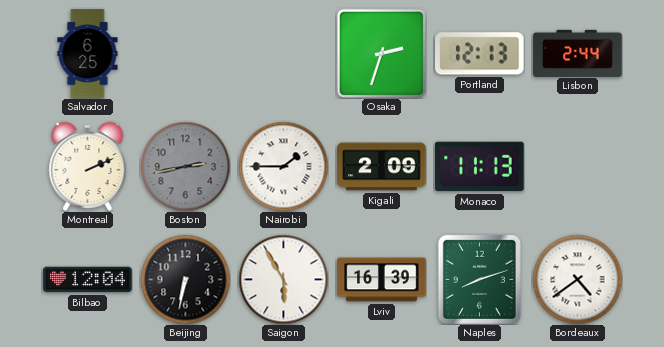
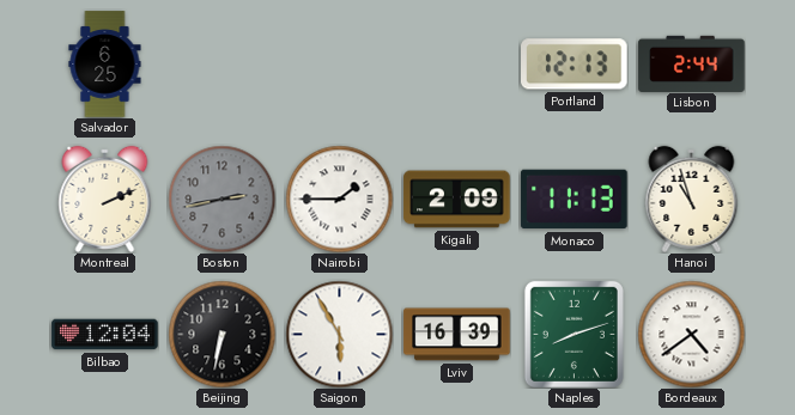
Osaka: 2:33 -> none (381, 53)
Hanoi: none -> 10:57 (692, 199)
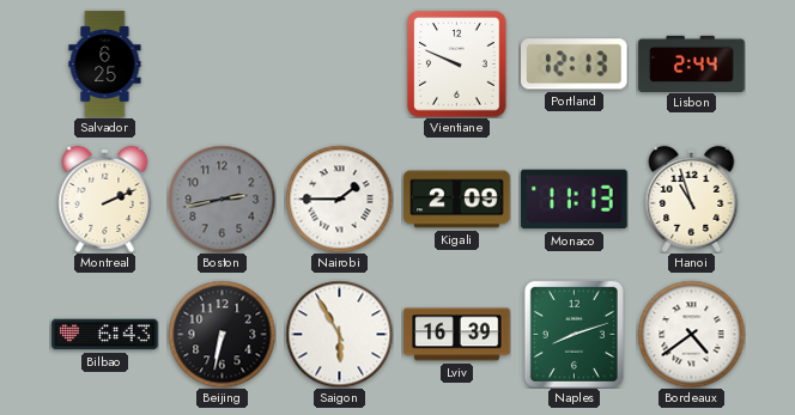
Vientiane: none -> 9:49 (457, 65)
Bilbao: 12:04 -> 6:43 (105, 335)
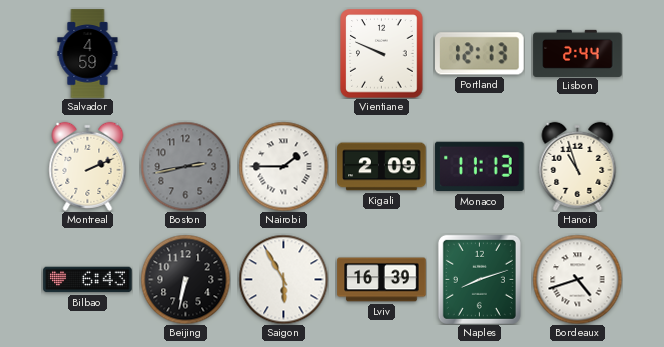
Salvador: 6:25 -> 4:59 (88, 54)
Bordeaux: 4:39 -> 4:42 (577, 279)
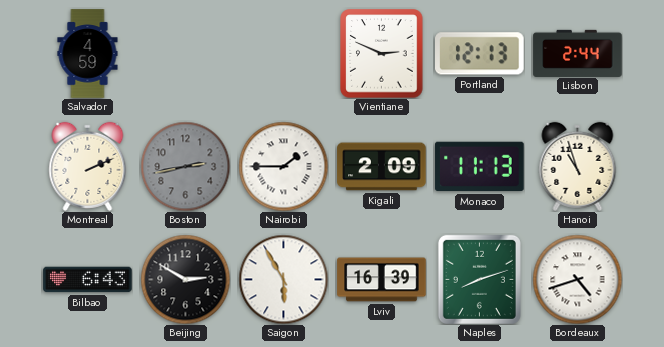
Vientiane: 9:49 -> 2:49 (382, 54)
Beijing: 6:32 -> 2:50 (185, 279)
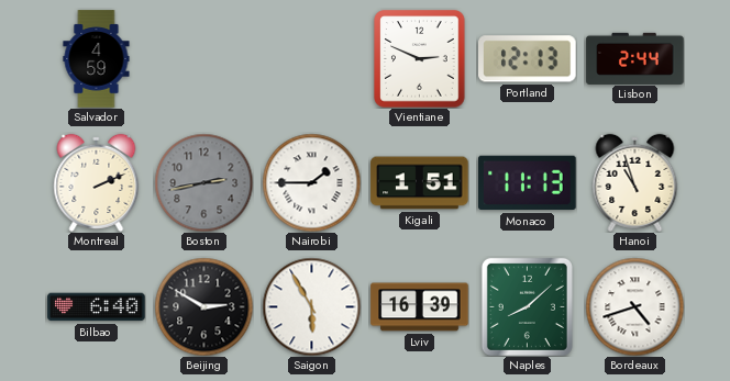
Kigali: 2:09 -> 1:51 (420, 183)
Bilbao: 6:43 -> 6:40 (97, 307)
Naples: 8:12 -> 8:08 (527, 306)
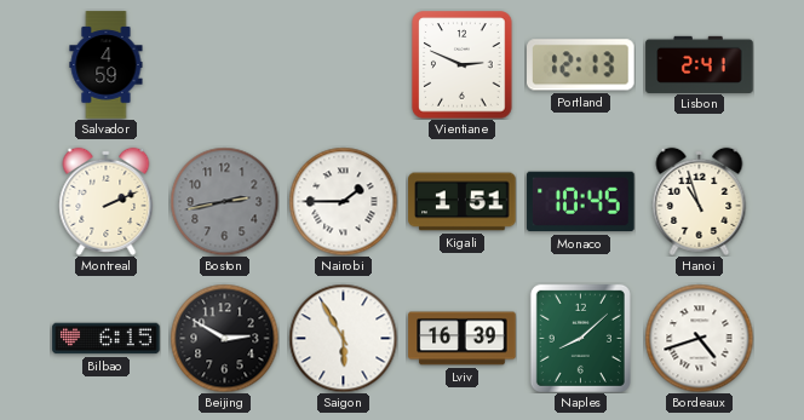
Lisbon: 2:44 -> 2:41 (700, 64)
Monaco: 11:13 -> 10:45 (581, 202)
Bilbao: 6:40 -> 6:15 (107, 339)
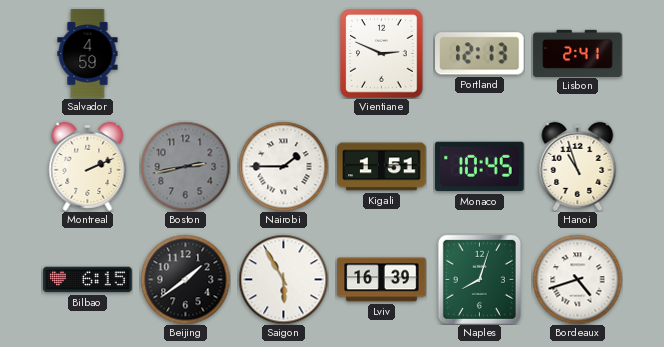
Beijing: 2:50 -> 1:39 (185, 279)
Naples: 8:08 -> 8:03 (479, 279)
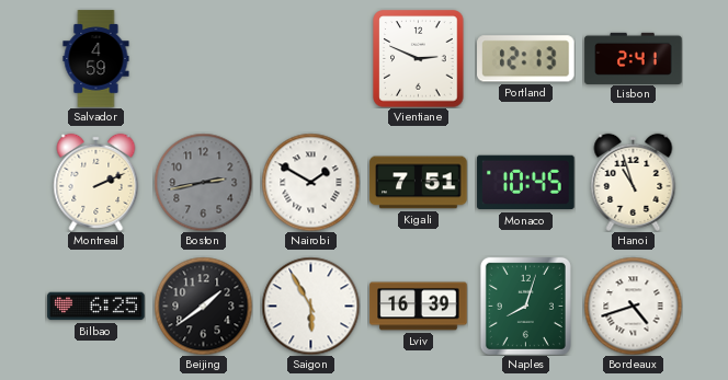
Nairobi: 1:45 -> 1:50 (310, 182)
Kigali: 1:51 -> 7:51 (419, 183)
Bilbao: 6:15 -> 6:25 (96, 307)
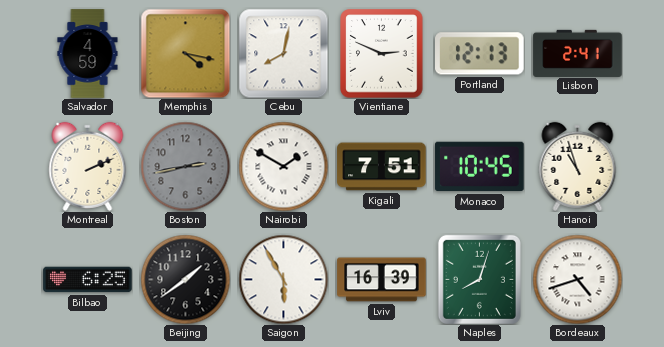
Memphis: none -> 4:17 (185, 53)
Cebu: none -> 8:02 (283, 53)
